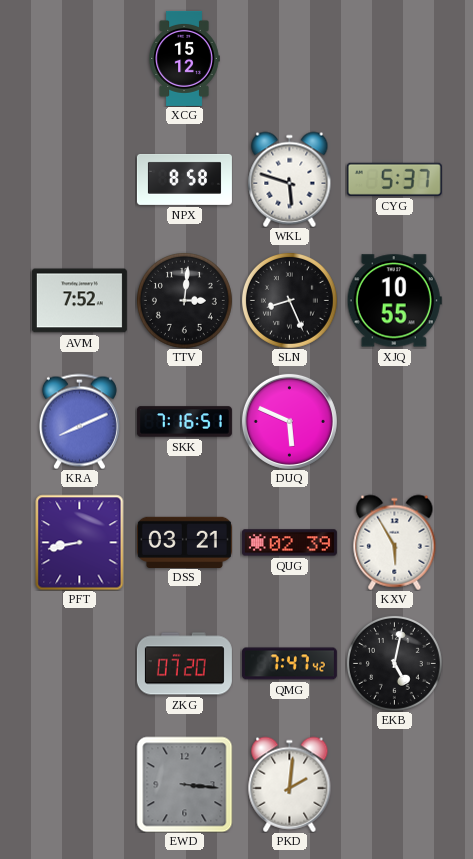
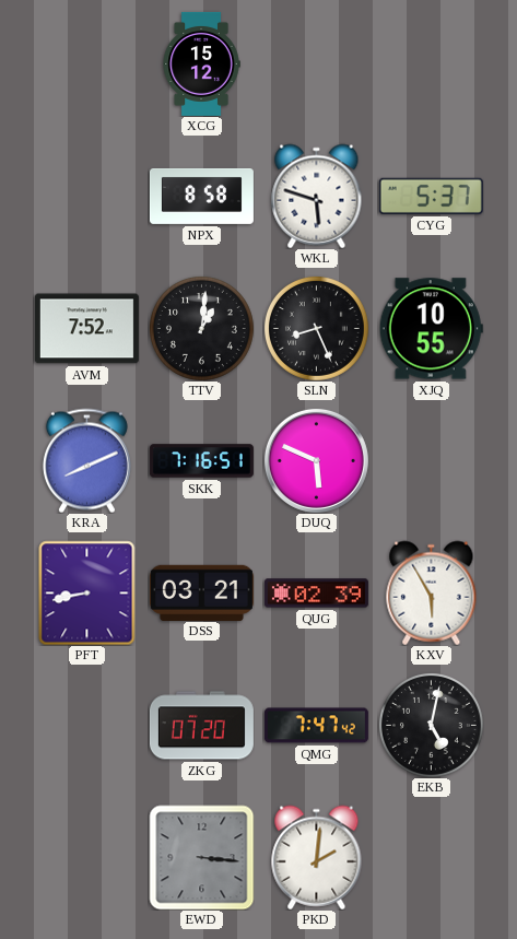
TTV: 3:01 -> 1:01 (201, 328)
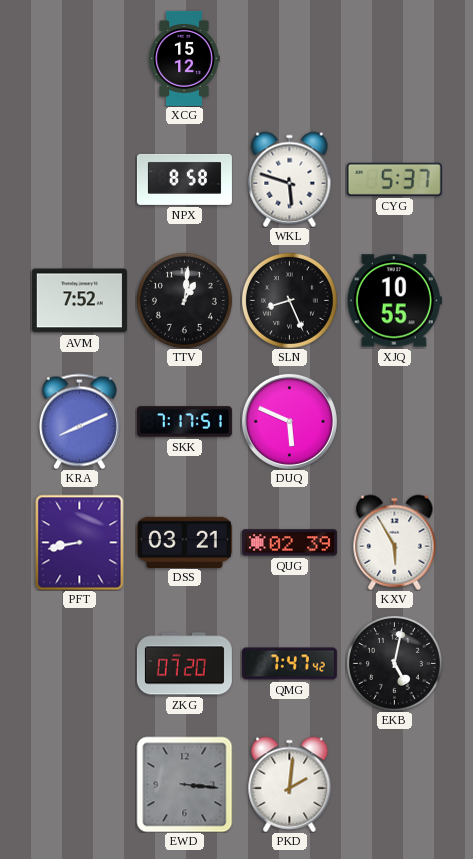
SKK: 7:16 -> 7:17 (184, 422)
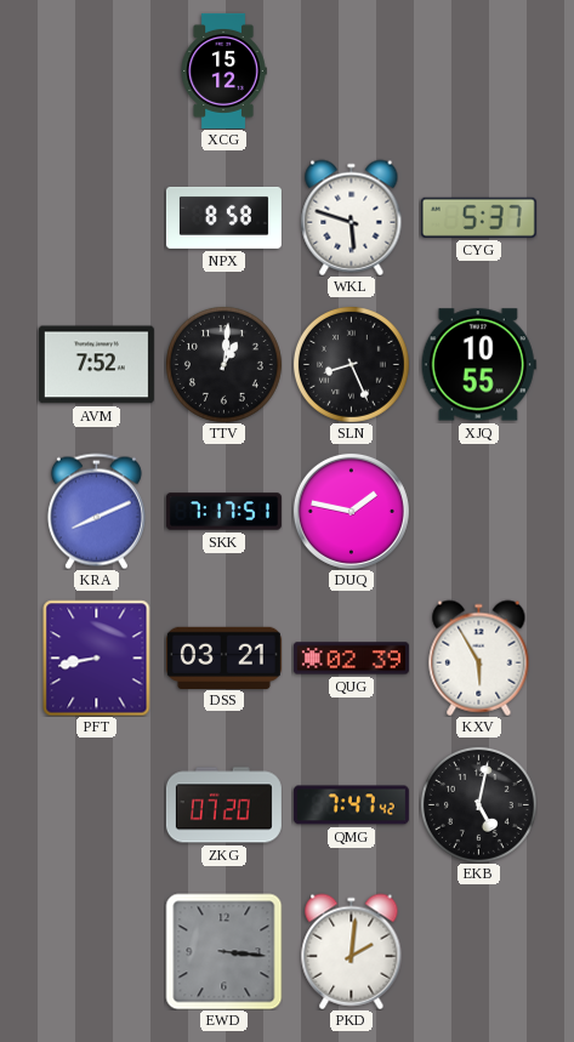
DUQ: 5:49 -> 1:47 (351, 511)
